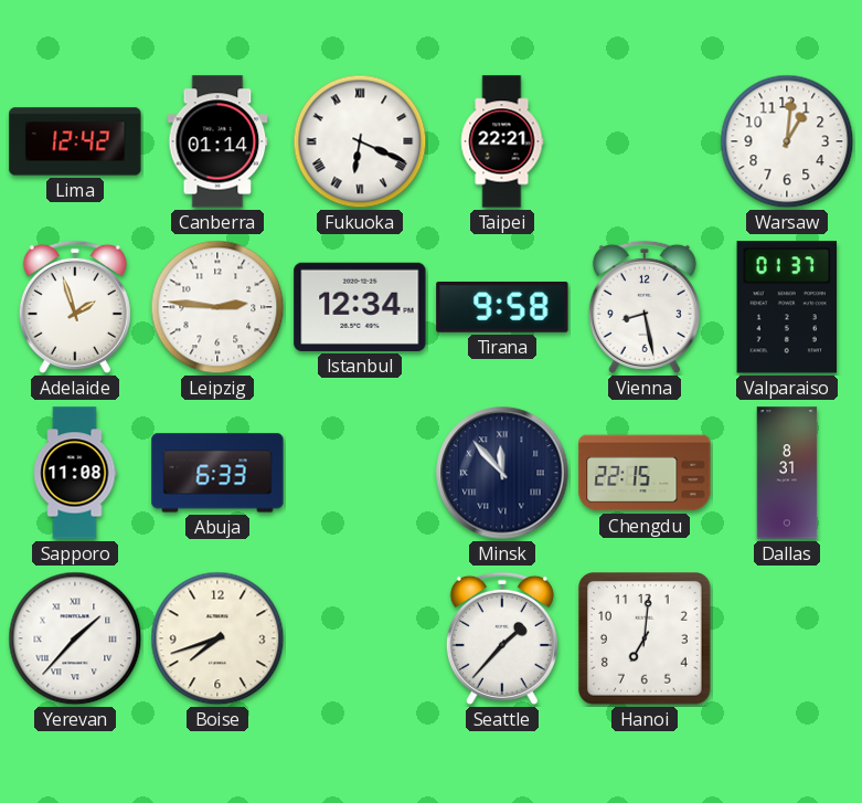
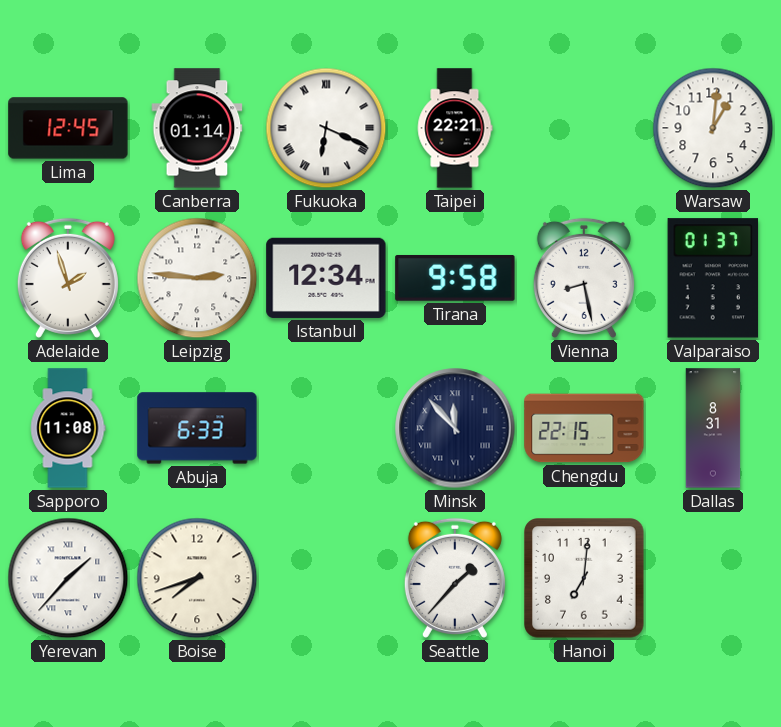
Lima: 12:42 -> 12:45 (68, 128)
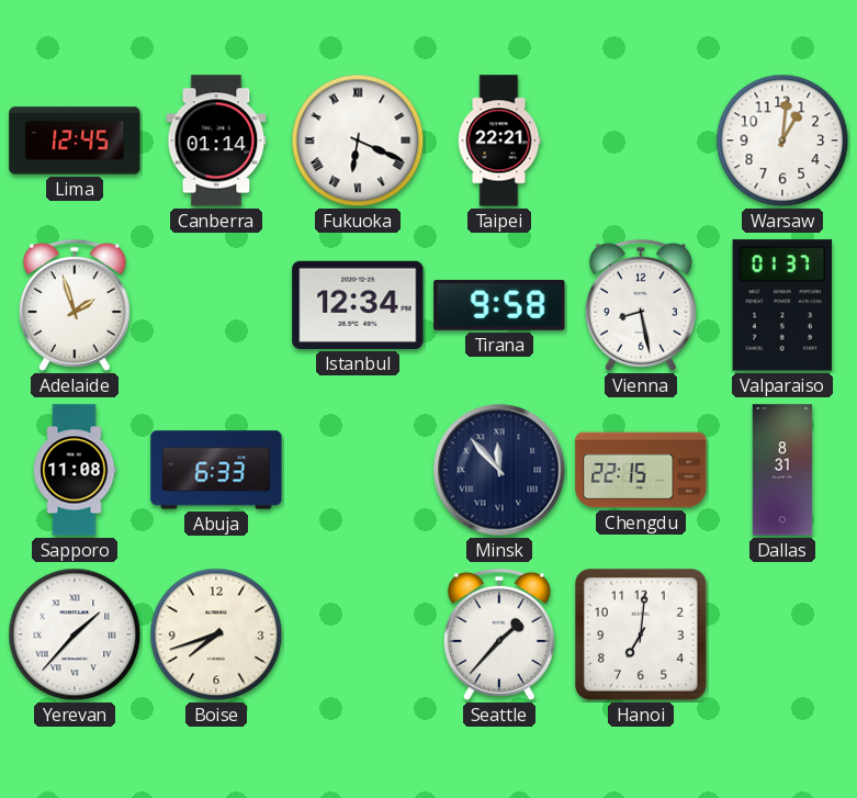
Leipzig: 2:46 -> none (197, 278)
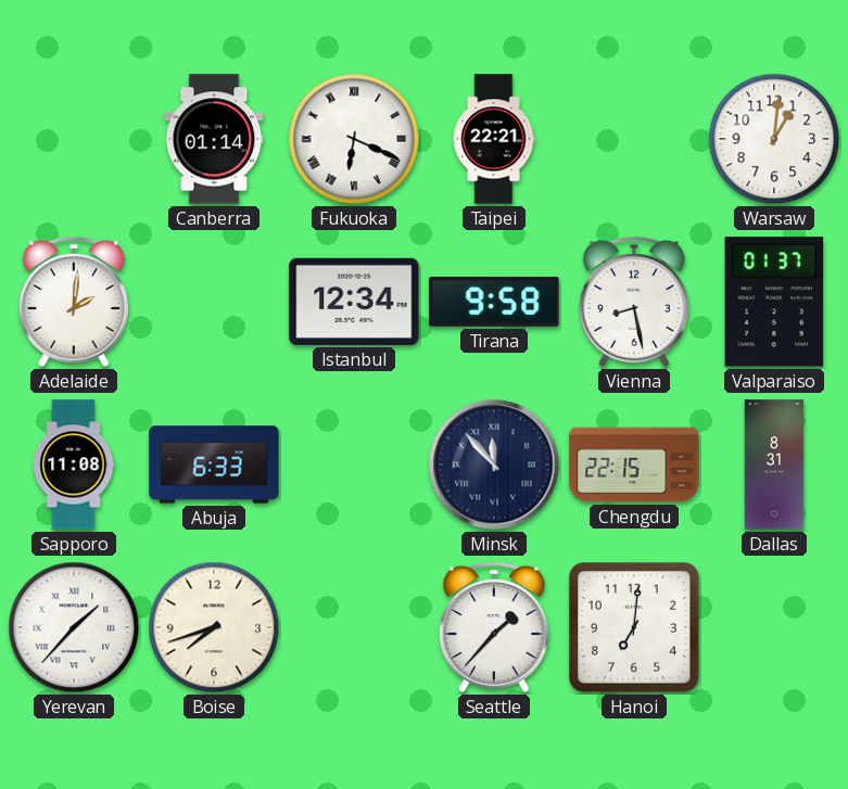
Lima: 12:45 -> none (75, 141)
Adelaide: 1:57 -> 2:01 (74, 302)
